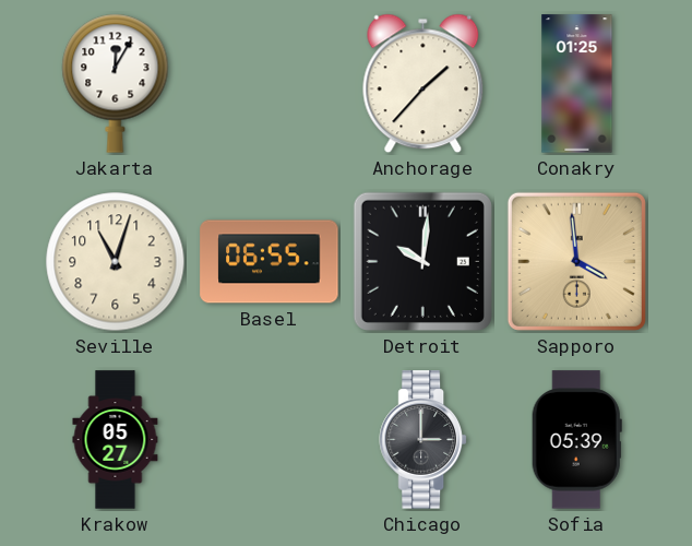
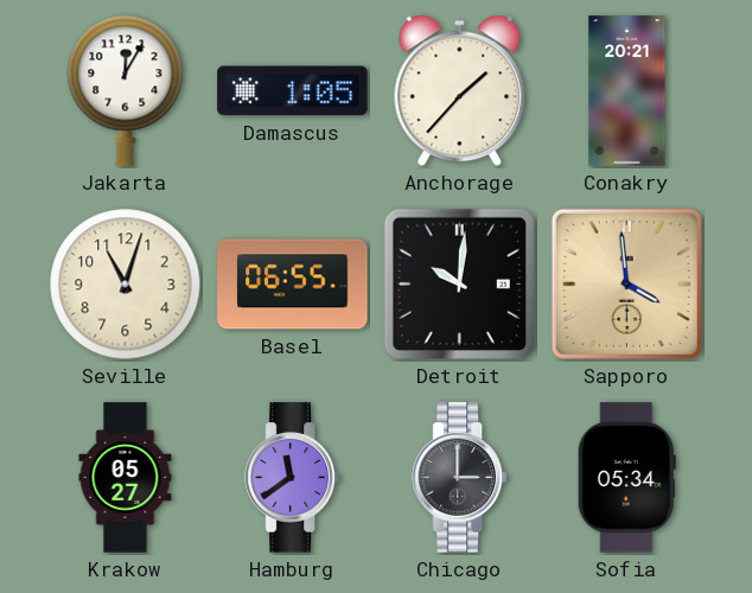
Damascus: none -> 1:05 (293, 91)
Conakry: 01:25 -> 20:21 (627, 91)
Hamburg: none -> 11:39 (293, 478)
Sofia: 05:39 -> 05:34 (626, 478)
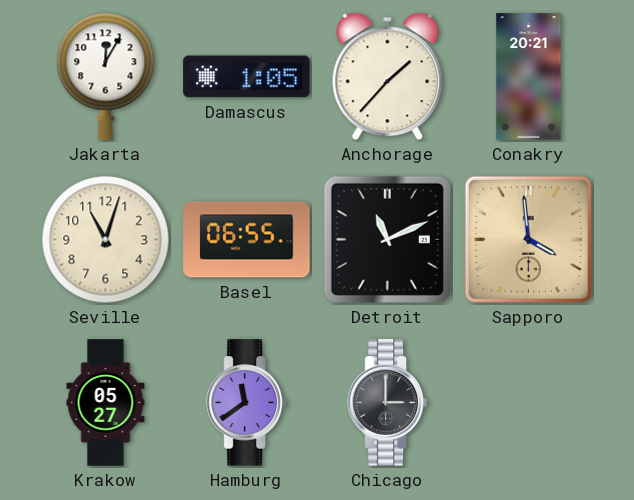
Detroit: 10:01 -> 11:11 (387, 239)
Sofia: 05:34 -> none (626, 478)
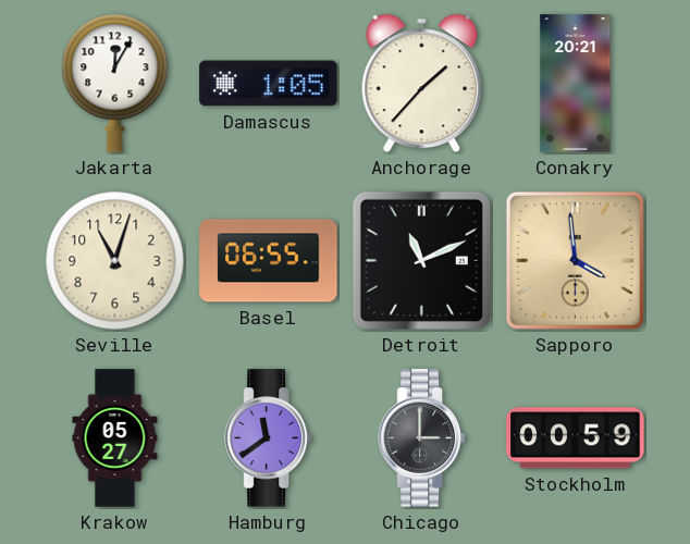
Stockholm: none -> 00:59 (576, 438)
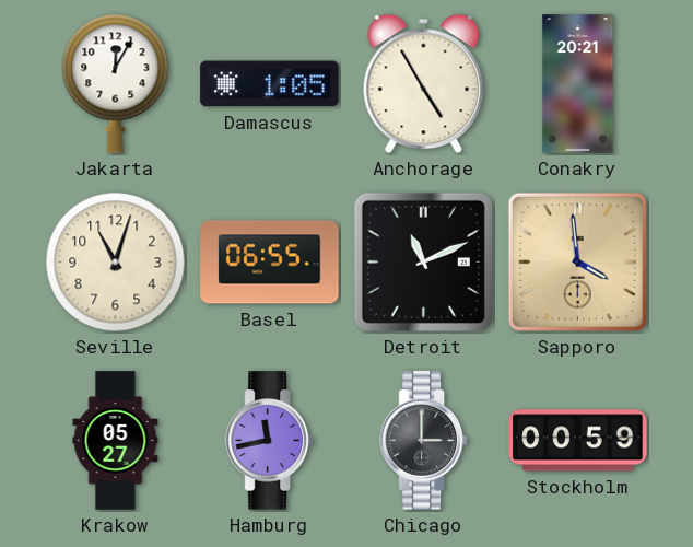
Anchorage: 1:37 -> 4:55 (424, 84)
Hamburg: 11:39 -> 11:43 (270, 441)
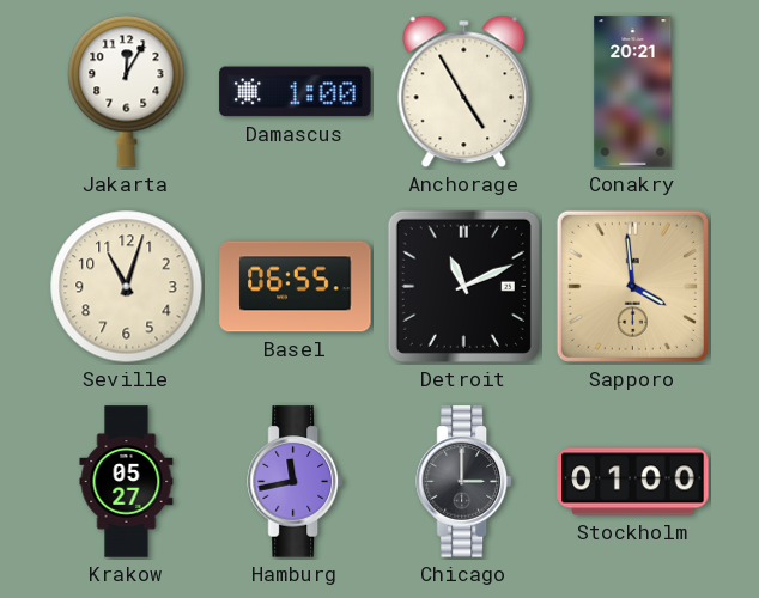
Damascus: 1:05 -> 1:00 (296, 92)
Stockholm: 00:59 -> 01:00 (633, 482)
